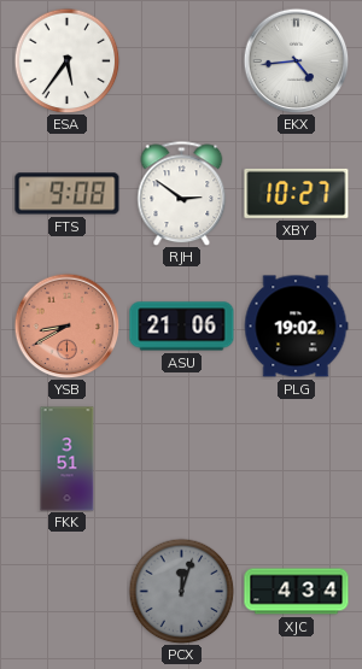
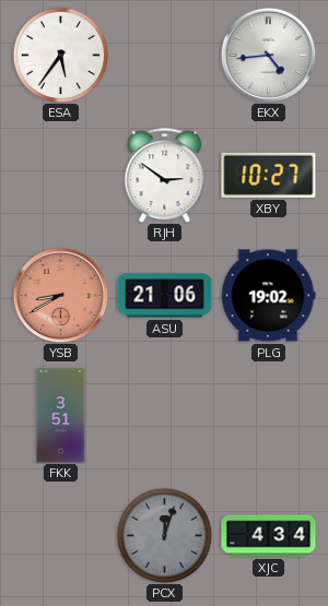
FTS: 9:08 -> none (68, 194)
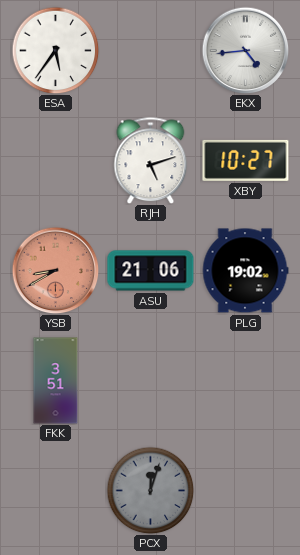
RJH: 2:51 -> 5:12 (151, 160)
XJC: 4:34 -> none (269, 536)
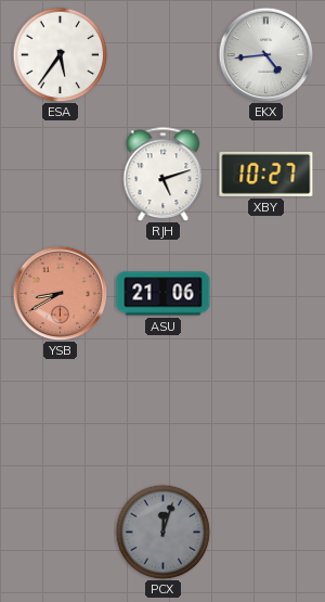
PLG: 19:02 -> none (245, 271)
FKK: 3:51 -> none (56, 381)
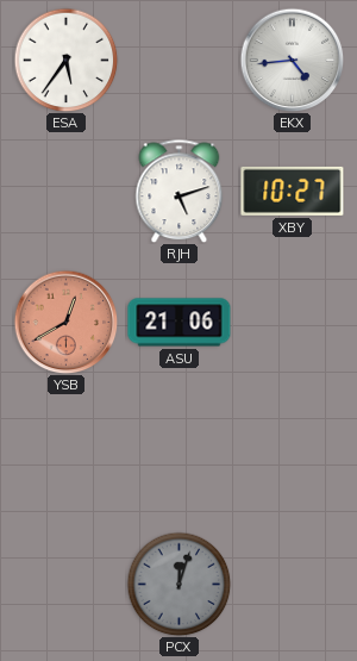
YSB: 8:40 -> 12:40 (65, 322)
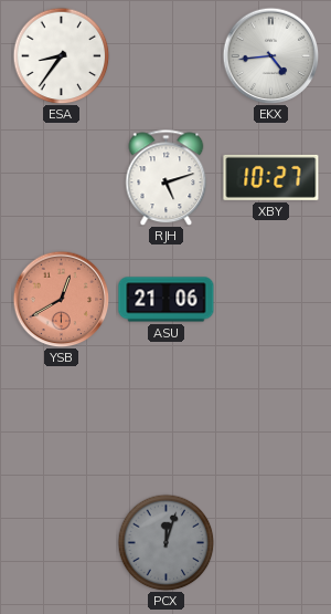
ESA: 5:36 -> 8:36 (61, 55)
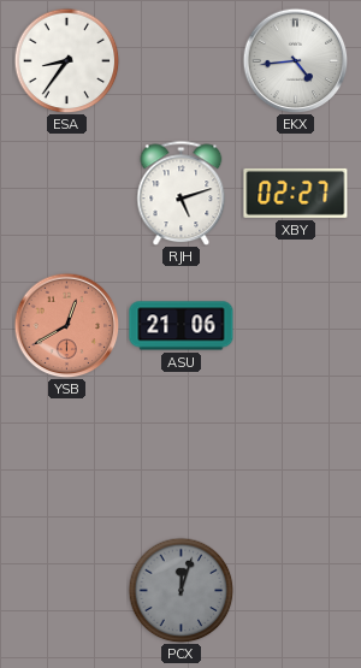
XBY: 10:27 -> 02:27 (296, 193)
